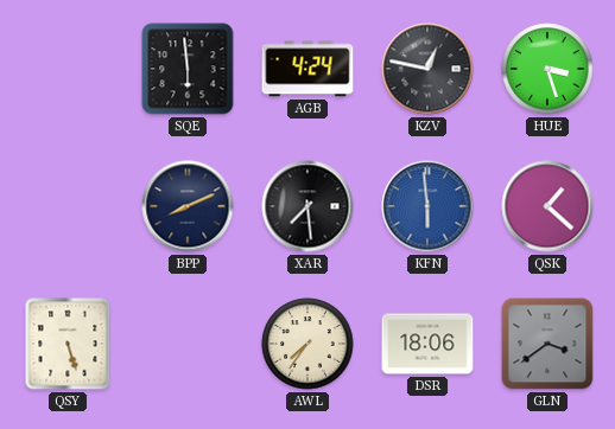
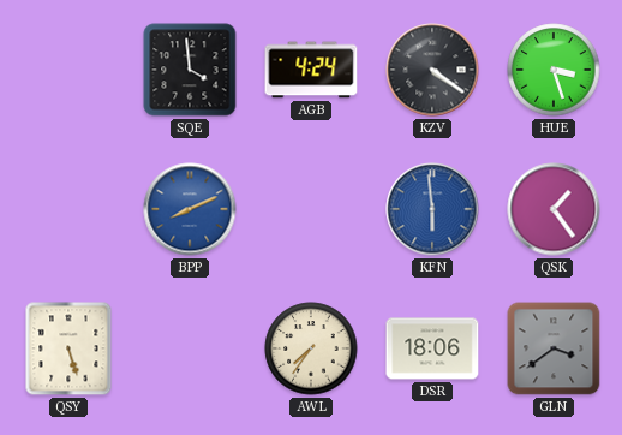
SQE: 5:59 -> 3:59 (190, 70)
KZV: 12:47 -> 4:21 (432, 70)
BPP dial: navy -> blue (190, 209)
XAR: 7:29 -> none (307, 206)
QSK: 1:22 -> 1:24 (554, 209)
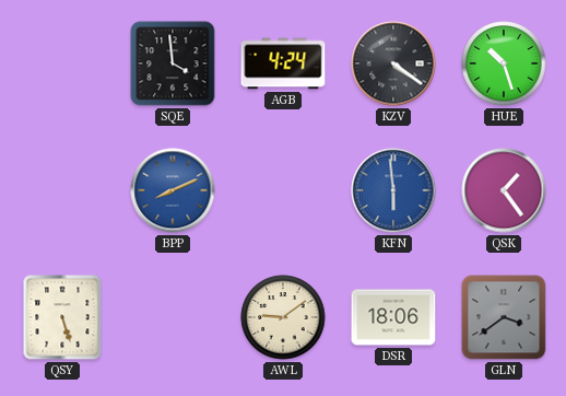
HUE: 3:27 -> 10:27 (504, 63)
AWL: 7:36 -> 9:09 (283, 317)
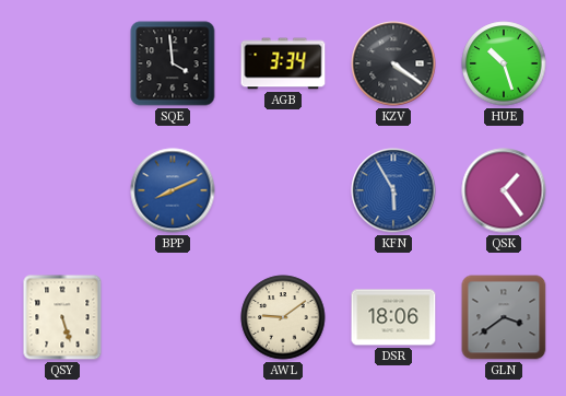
AGB: 4:24 -> 3:34 (283, 63)
KFN: 5:59 -> 5:55 (393, 190)
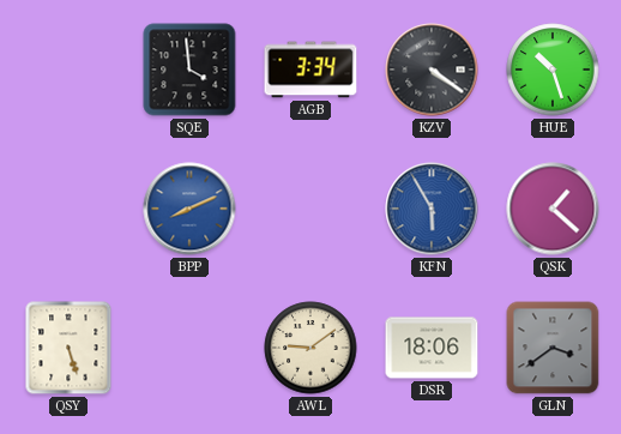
QSK: 1:24 -> 1:22 (553, 209)
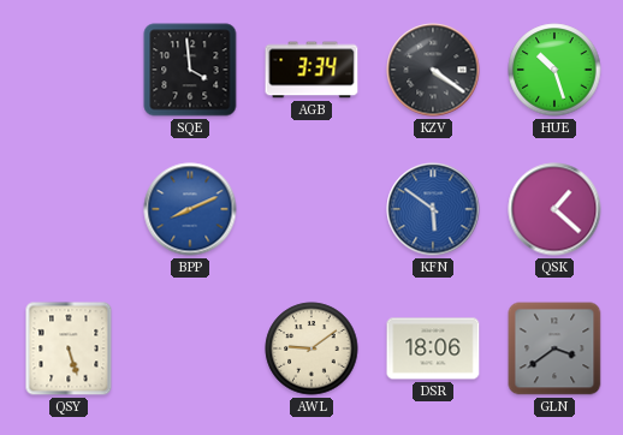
KFN: 5:55 -> 5:51 (433, 209)
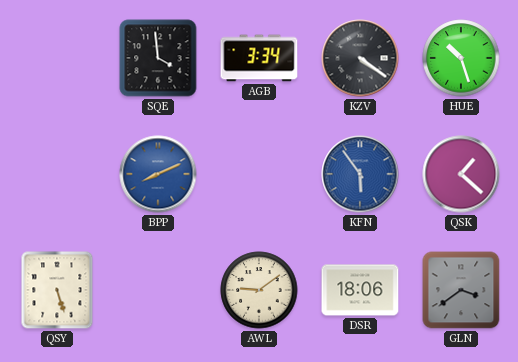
KFN: 5:51 -> 5:54 (360, 174)
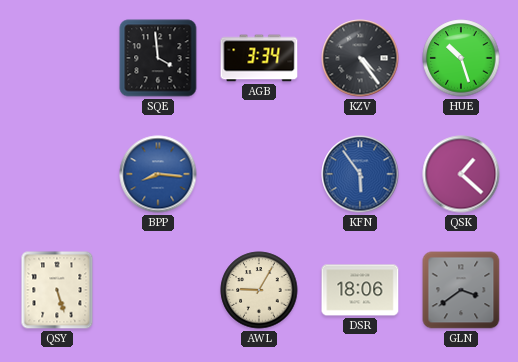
KZV: 4:21 -> 4:24 (360, 58)
BPP: 8:11 -> 8:16 (158, 174)
AWL: 9:09 -> 9:05 (259, 290)
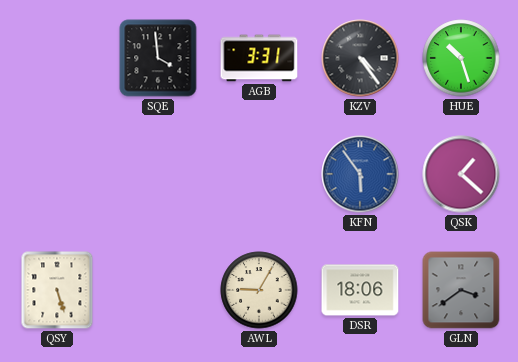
AGB: 3:34 -> 3:31 (259, 58)
BPP: 8:16 -> none (158, 174)
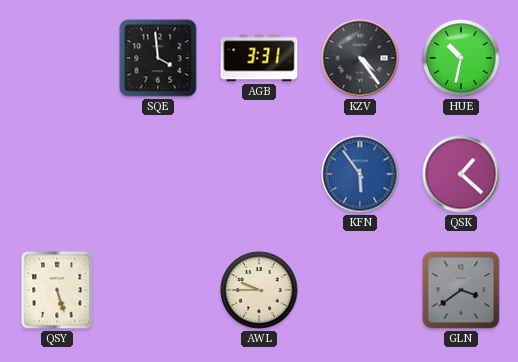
HUE: 10:27 -> 10:32 (461, 58)
AWL: 9:05 -> 9:45 (259, 290)
DSR: 18:06 -> none (360, 290)
